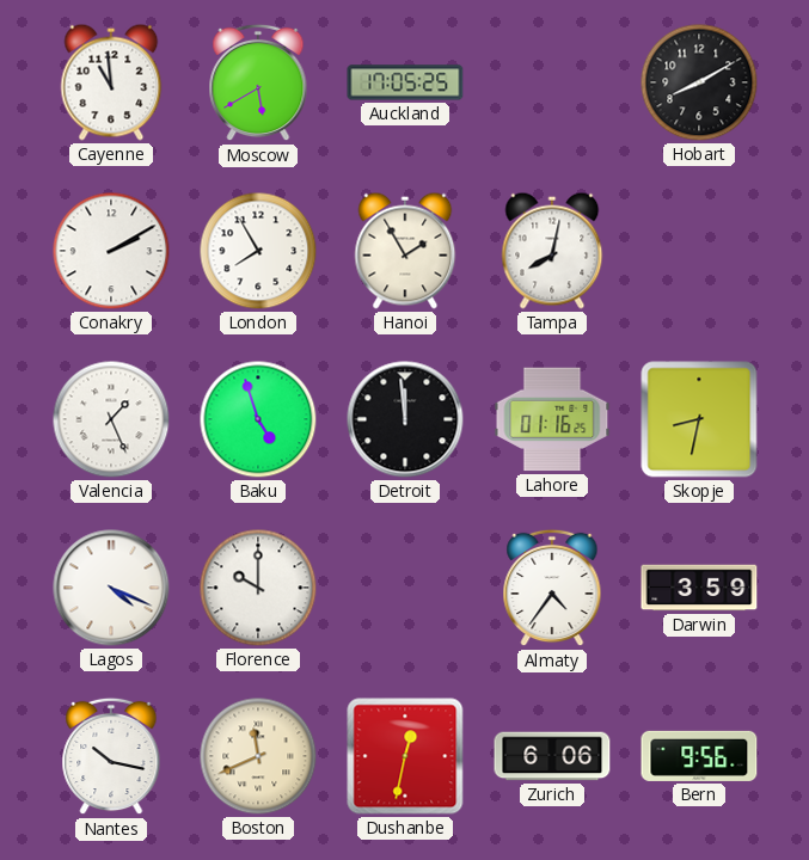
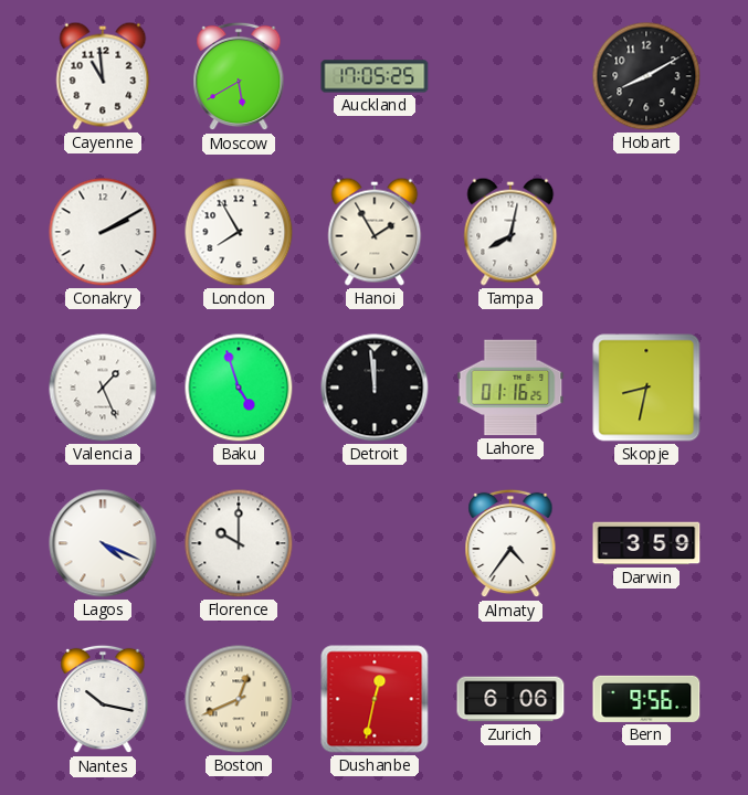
Boston: 11:41 -> 12:41 (239, 699)
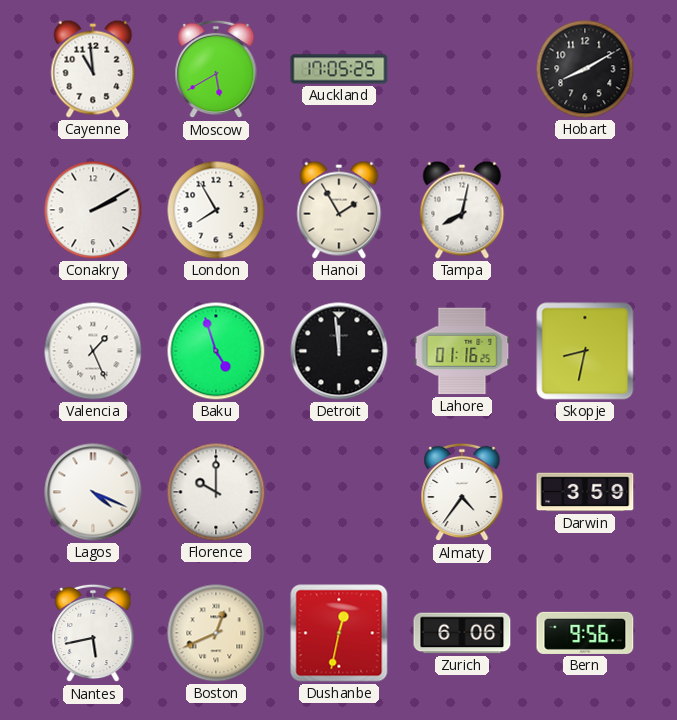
Nantes: 10:17 -> 5:43 (93, 633)
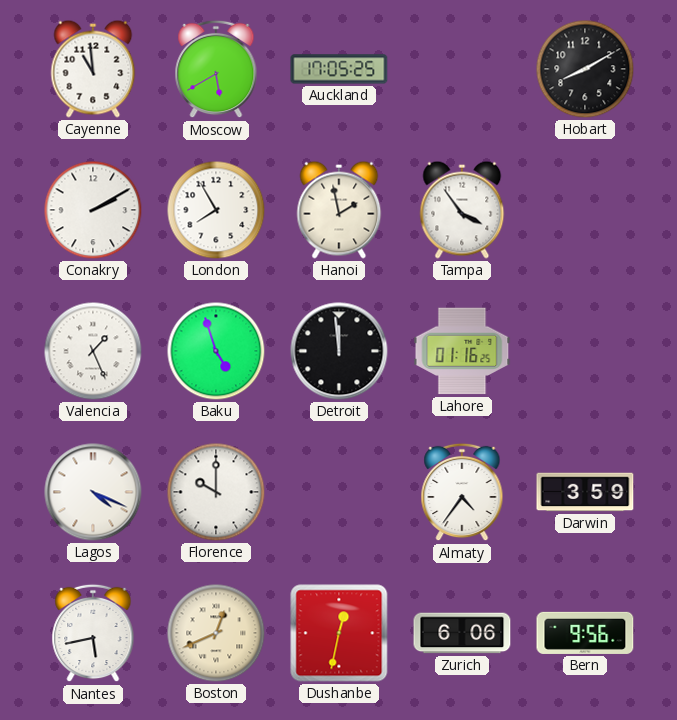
Hanoi: 1:55 -> 1:58 (339, 210)
Tampa: 8:02 -> 3:54 (462, 210)
Skopje: 8:32 -> none (585, 351)
